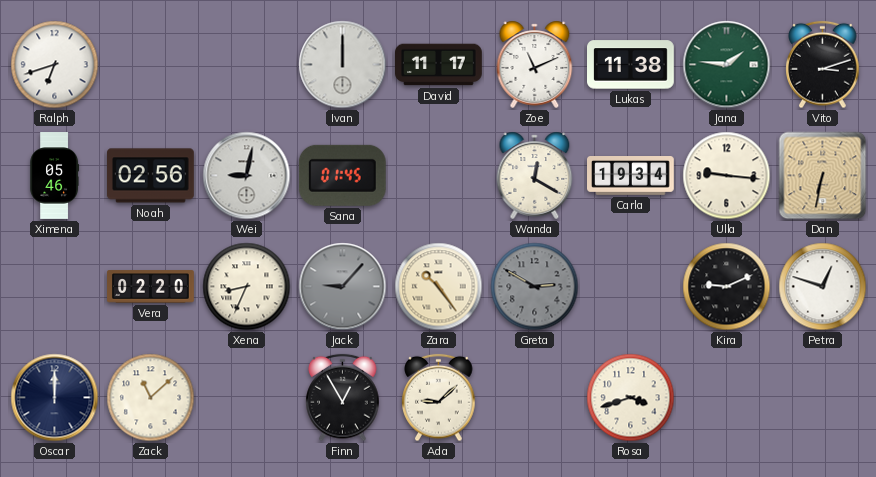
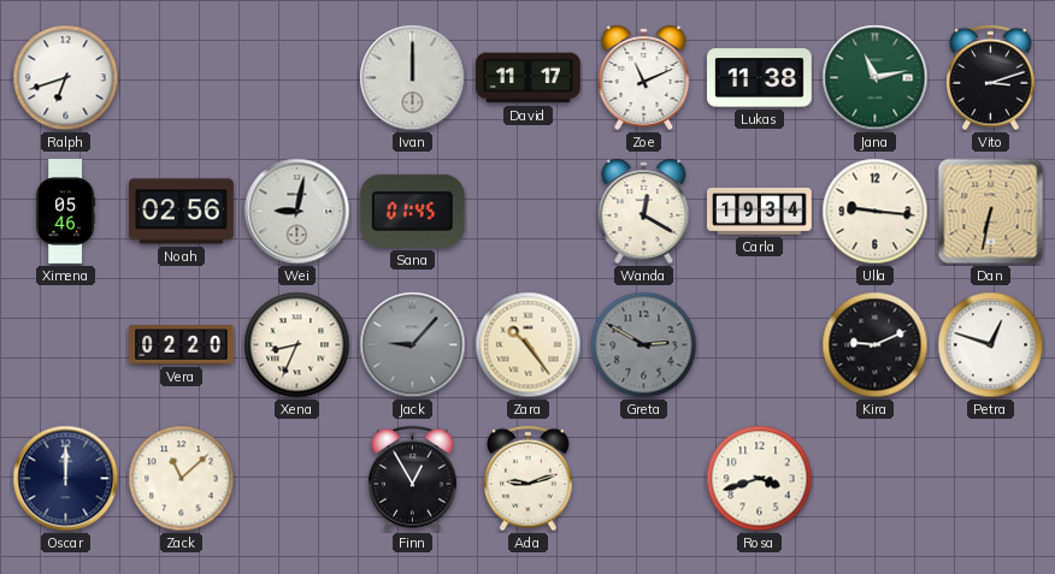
Jana: 1:46 -> 11:13 (876, 78)
Ada: 9:08 -> 9:12 (529, 479)
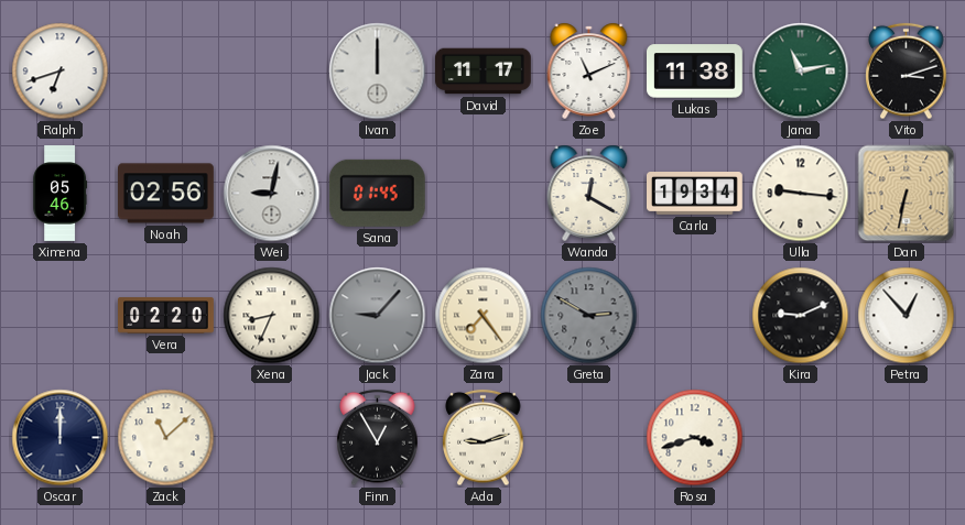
Zara: 10:24 -> 7:24 (484, 316)
Petra: 12:48 -> 12:53 (907, 316)
